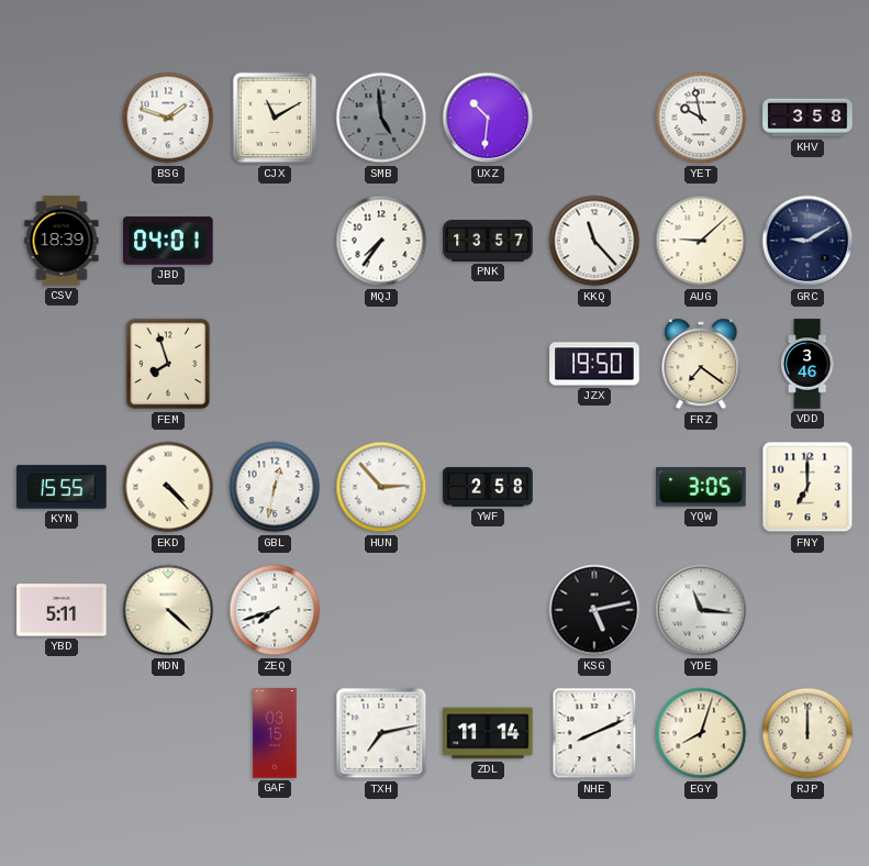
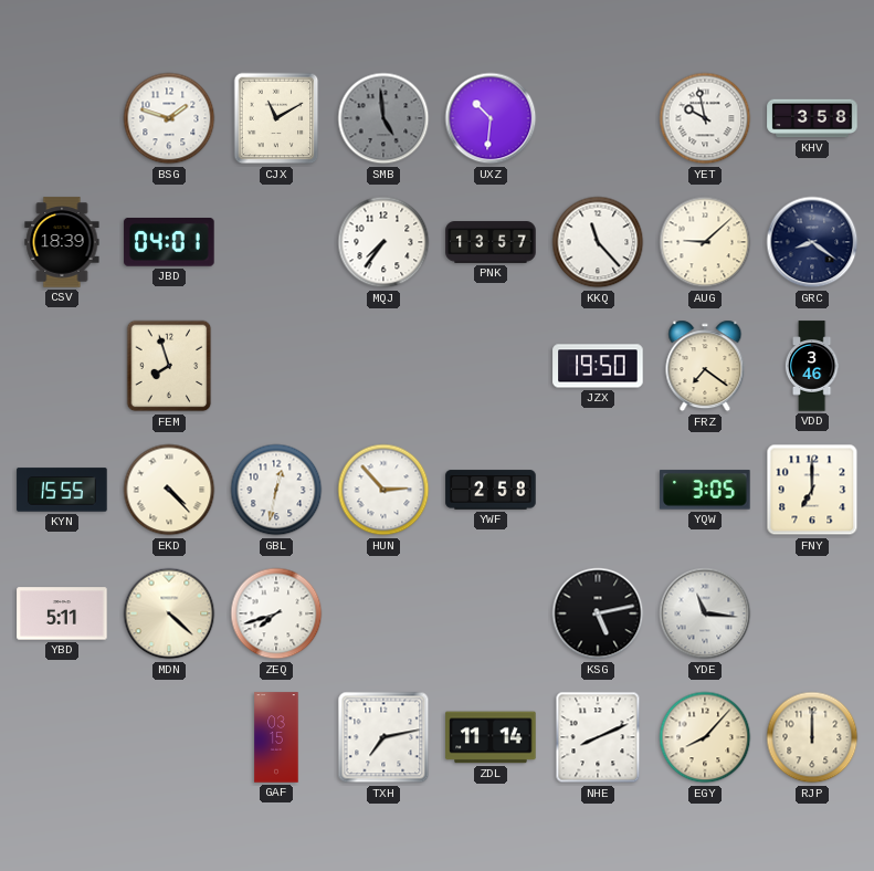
GRC: 9:10 -> 8:21 (812, 242)
EGY: 8:03 -> 8:07 (705, 737)
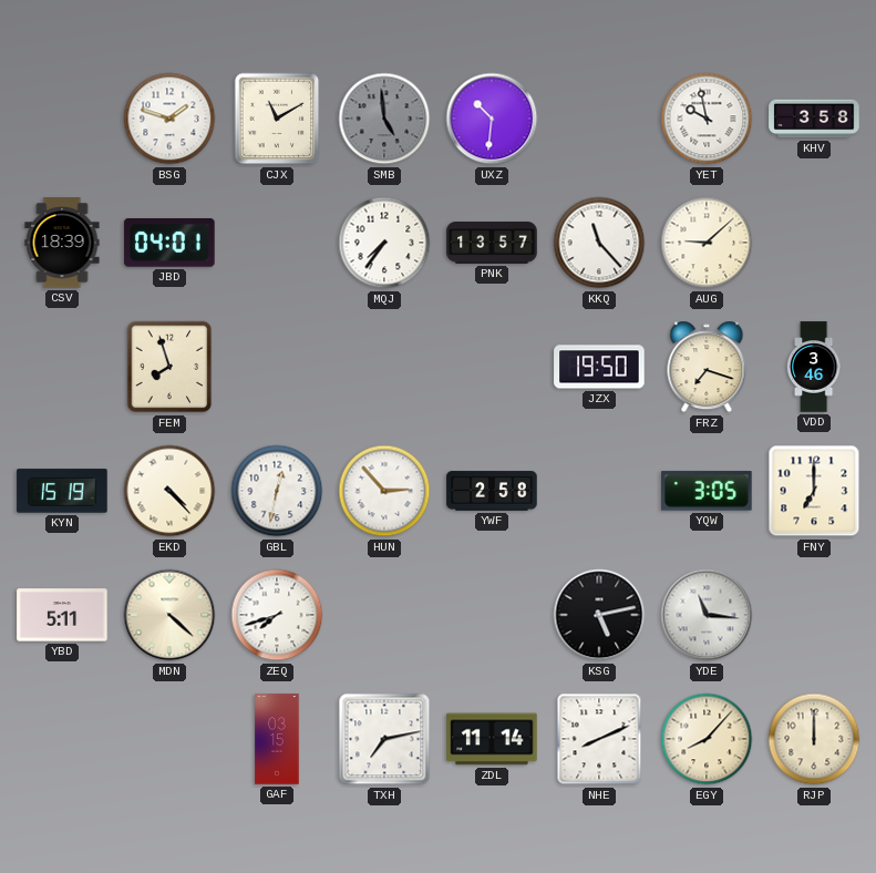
GRC: 8:21 -> none (812, 242)
FRZ: 7:21 -> 7:18 (707, 367)
KYN: 15:55 -> 15:19 (62, 491)
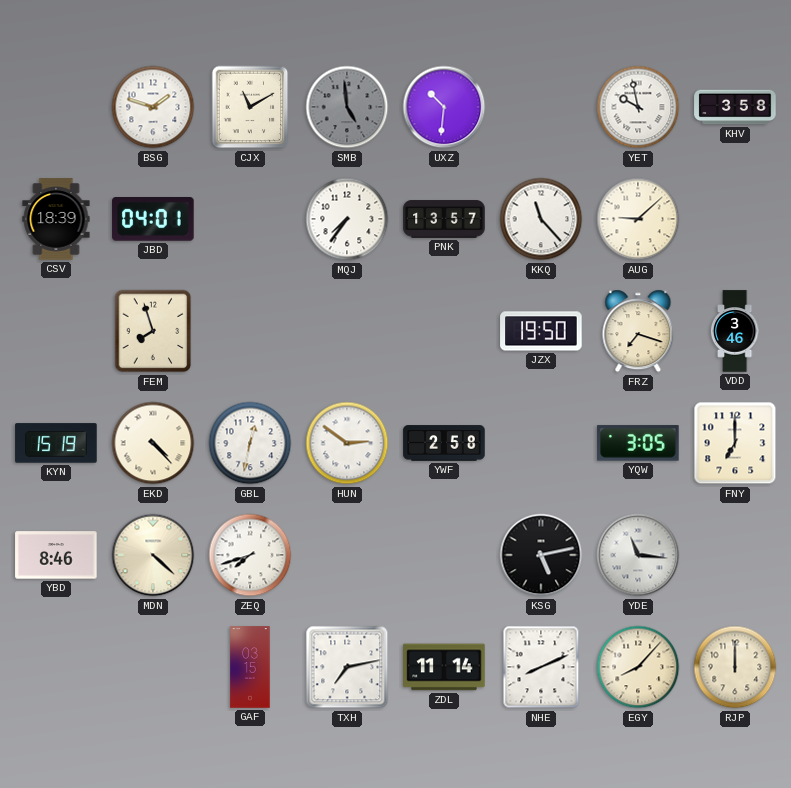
HUN: 2:53 -> 2:51 (347, 443)
YBD: 5:11 -> 8:46 (56, 555)
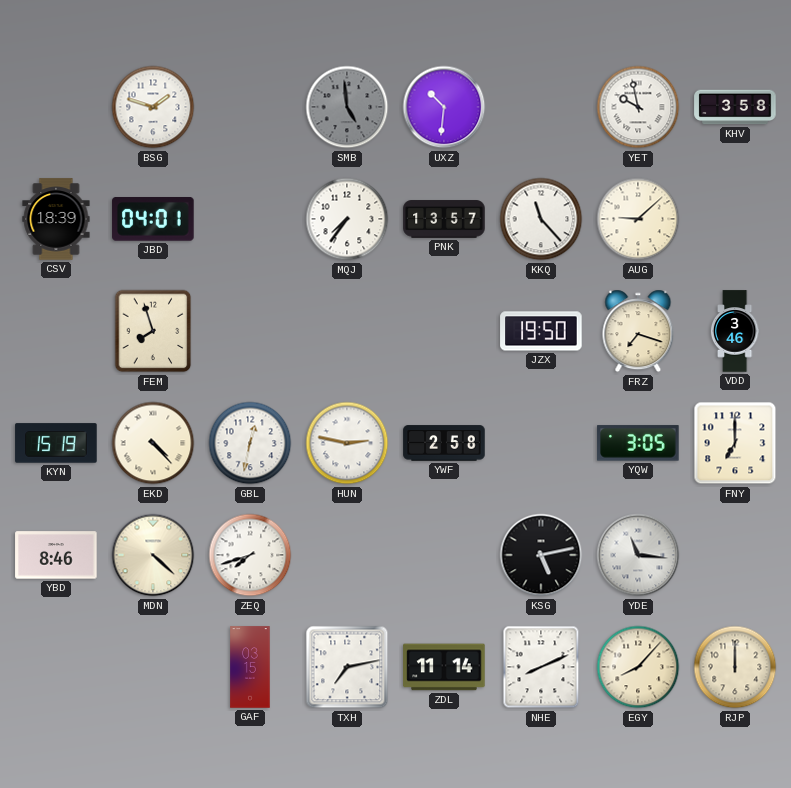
CJX: 11:10 -> none (250, 107)
HUN: 2:51 -> 2:47 (347, 443)
